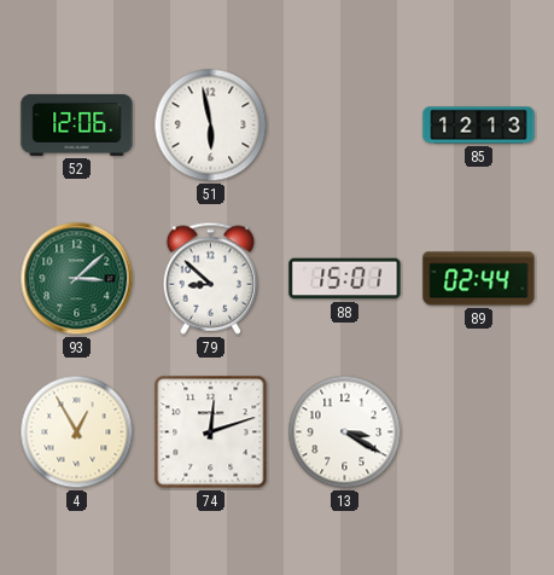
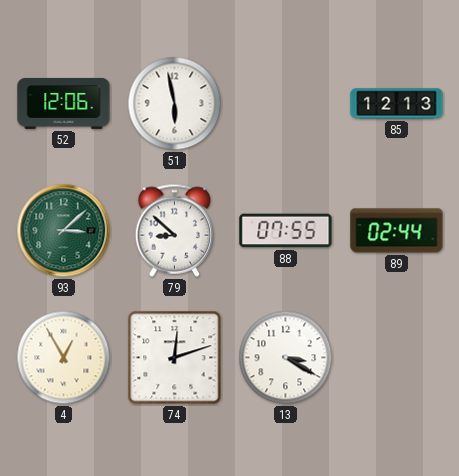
88: 15:01 -> 07:55 (286, 231)
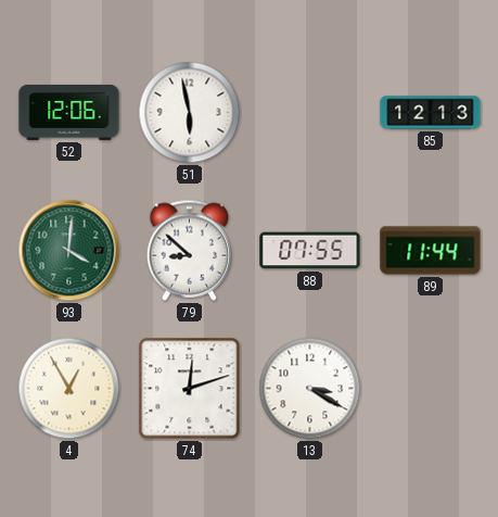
93: 3:08 -> 4:01 (69, 251)
89: 02:44 -> 11:44 (431, 251)
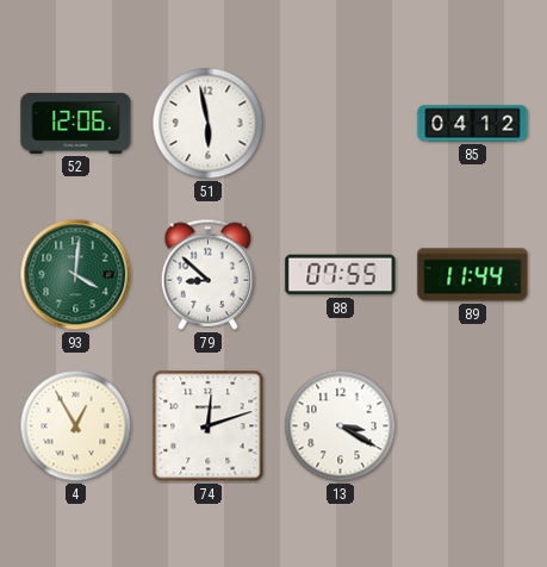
85: 12:13 -> 04:12 (473, 124)
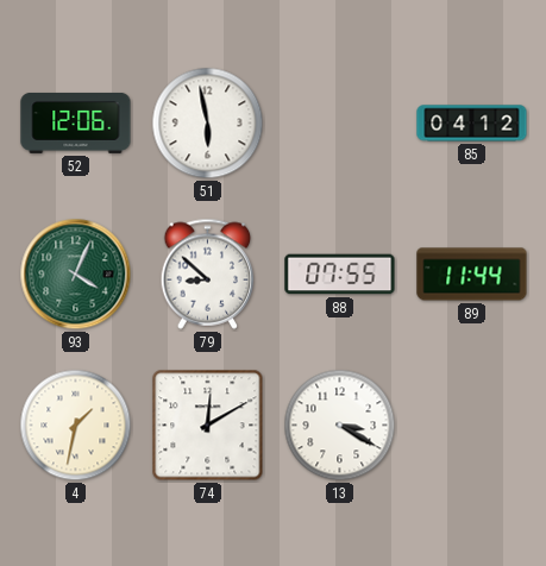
93: 4:01 -> 4:04 (76, 275)
4: 12:55 -> 1:32 (76, 426)
74: 12:12 -> 12:10 (208, 426)
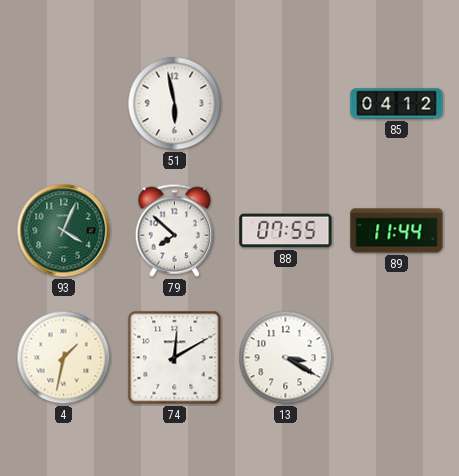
52: 12:06 -> none (76, 122)
79: 8:52 -> 7:52 (175, 230)
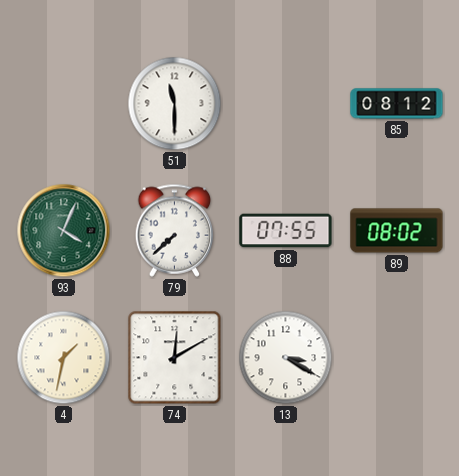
51: 5:58 -> 11:30 (175, 104)
85: 04:12 -> 08:12 (397, 104)
79: 7:52 -> 7:38 (175, 230)
89: 11:44 -> 08:02 (397, 231)
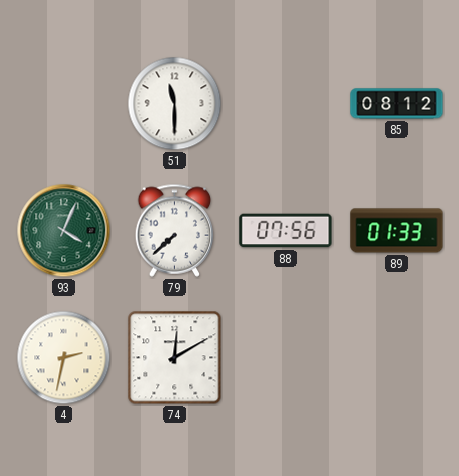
88: 07:55 -> 07:56 (286, 231)
89: 08:02 -> 01:33 (397, 231)
4: 1:32 -> 2:32 (64, 358)
13: 3:20 -> none (286, 358)
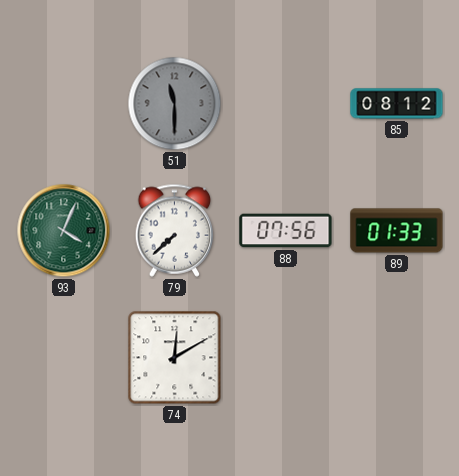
51 dial: white -> grey (175, 104)
4: 2:32 -> none (64, 358)
